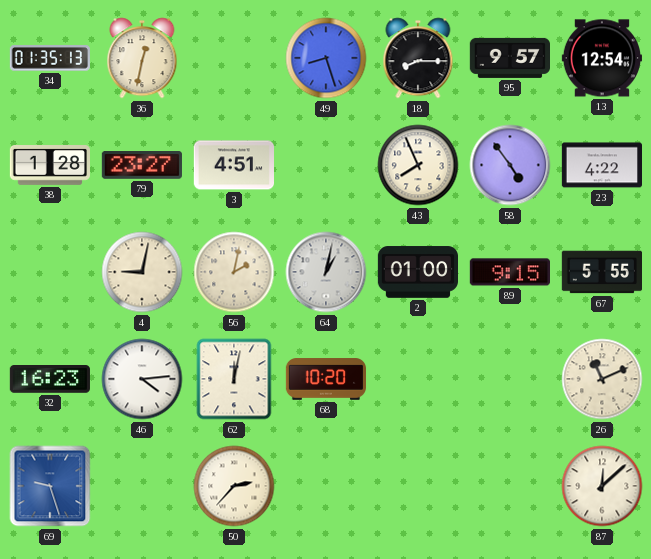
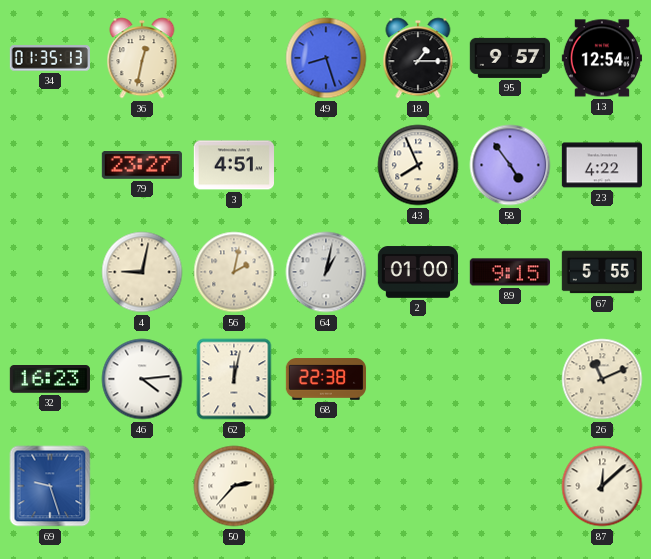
18: 8:15 -> 1:15 (418, 58)
38: 1:28 -> none (49, 166)
68: 10:20 -> 22:38 (325, 379)
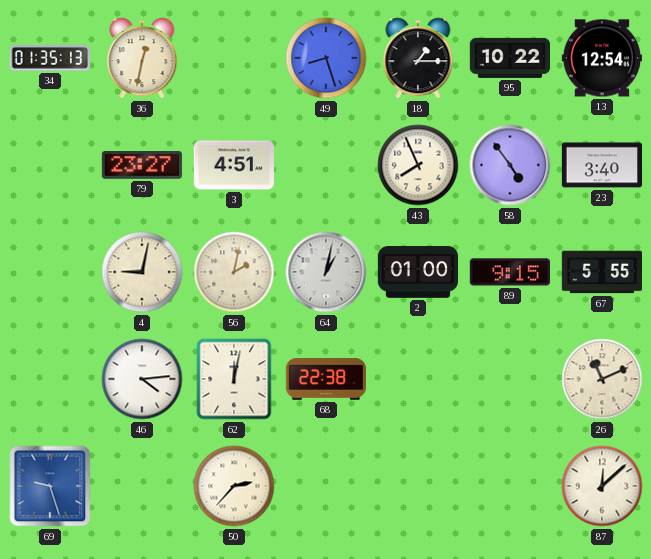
95: 9:57 -> 10:22 (509, 58)
23: 4:22 -> 3:40 (601, 165)
32: 16:23 -> none (50, 380)
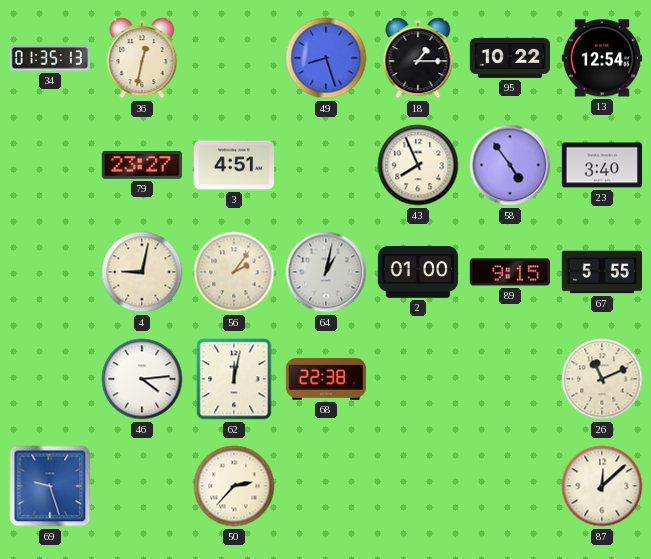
56: 2:02 -> 2:06 (234, 272)
